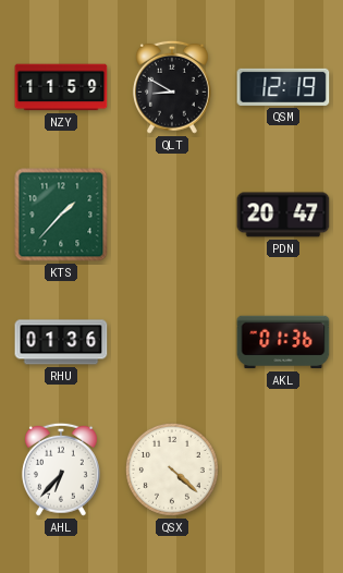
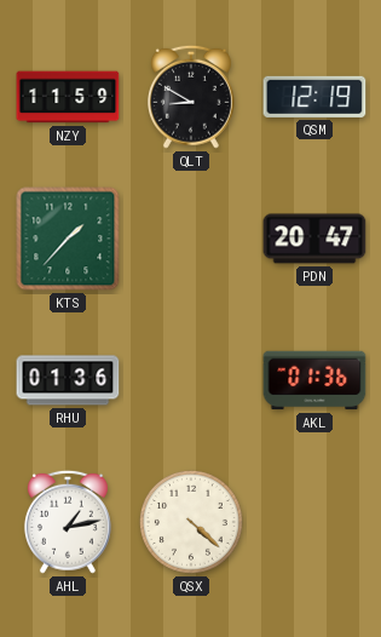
AHL: 6:37 -> 1:13 (68, 522)
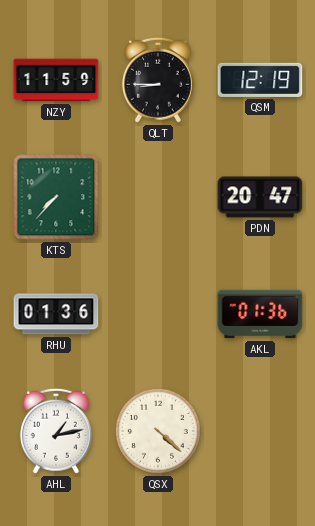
QLT: 8:50 -> 8:45 (158, 80)
KTS: 1:37 -> 7:37 (56, 197)
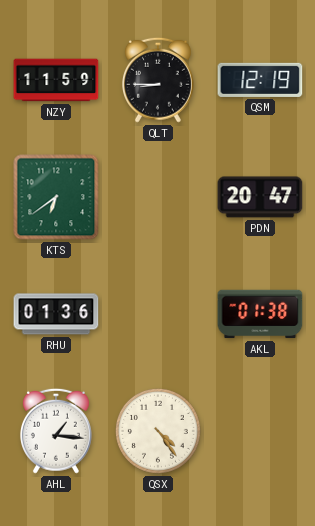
KTS: 7:37 -> 6:39 (56, 197)
AKL: 01:36 -> 01:38 (260, 314)
AHL: 1:13 -> 1:16 (56, 431)
QSX: 4:22 -> 4:24 (158, 431)
